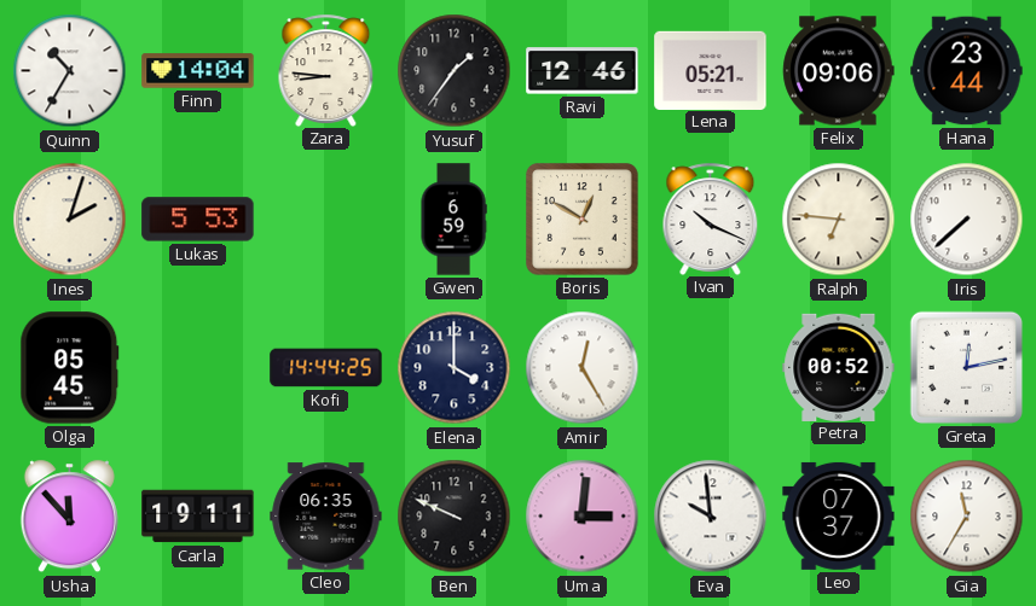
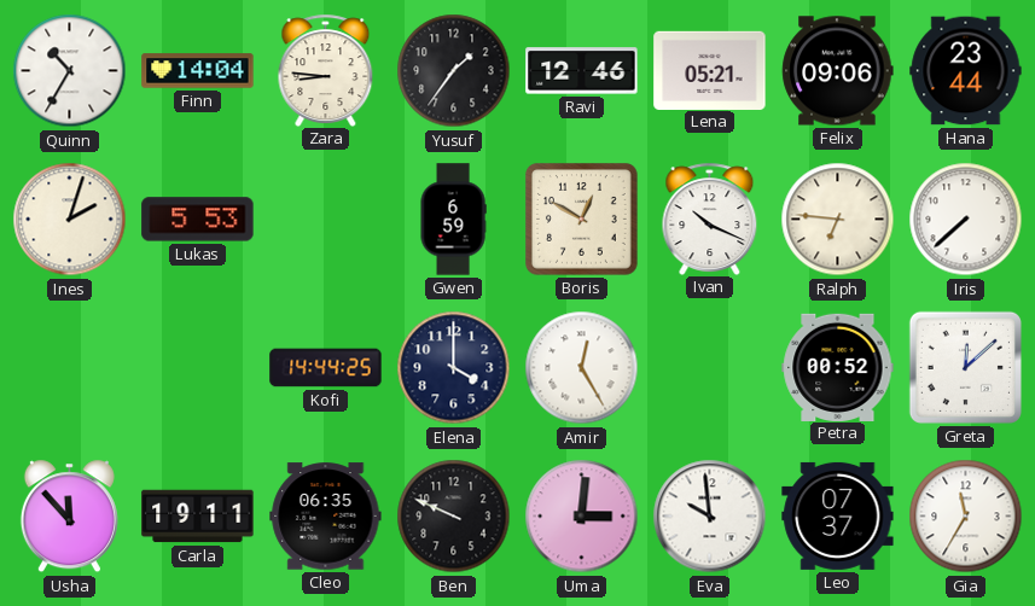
Olga: 05:45 -> none (70, 368)
Greta: 12:13 -> 12:08 (965, 367)
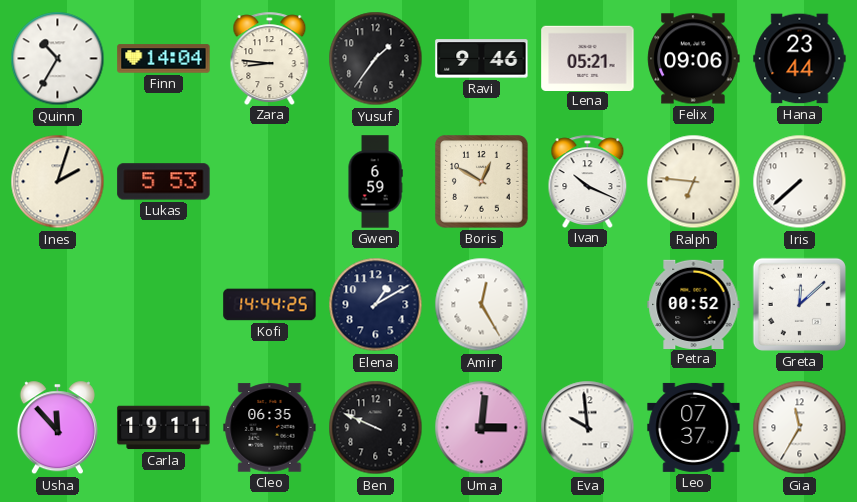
Ravi: 12:46 -> 9:46 (482, 59)
Elena: 4:00 -> 1:10 (376, 305)
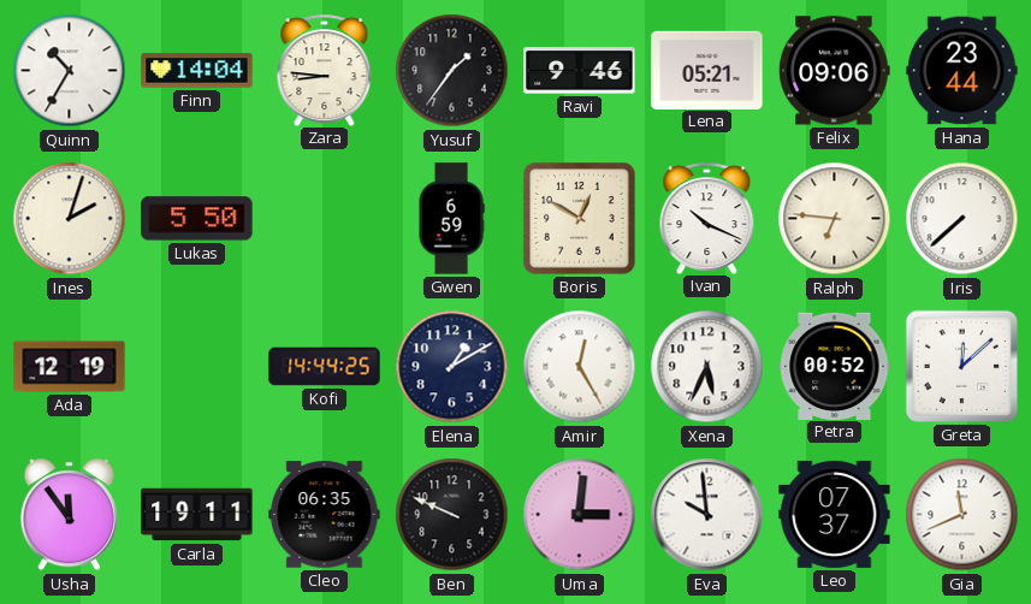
Lukas: 5:53 -> 5:50 (197, 219)
Ada: none -> 12:19 (70, 367)
Xena: none -> 5:34 (707, 367)
Usha: 11:53 -> 11:54 (69, 515)
Gia: 11:35 -> 11:41 (962, 515)
